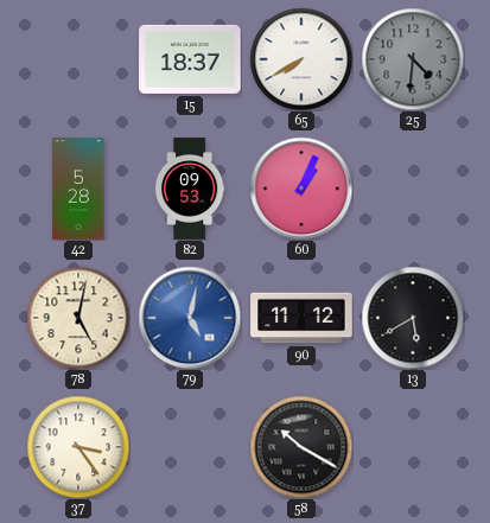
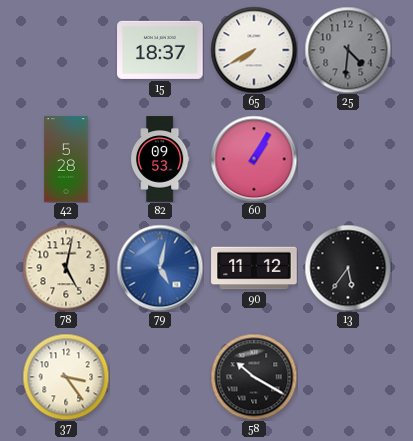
60: 1:04 -> 1:05 (254, 159)
13: 5:40 -> 5:36 (348, 268)
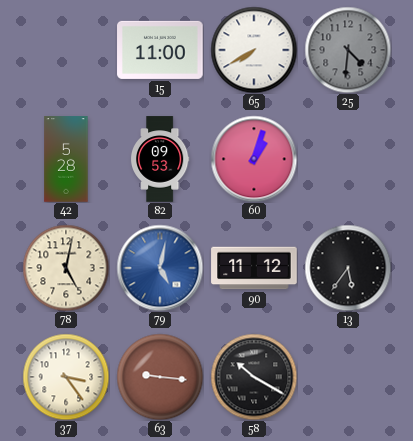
15: 18:37 -> 11:00 (160, 50)
60: 1:05 -> 1:03 (254, 159)
63: none -> 9:16 (160, 377)
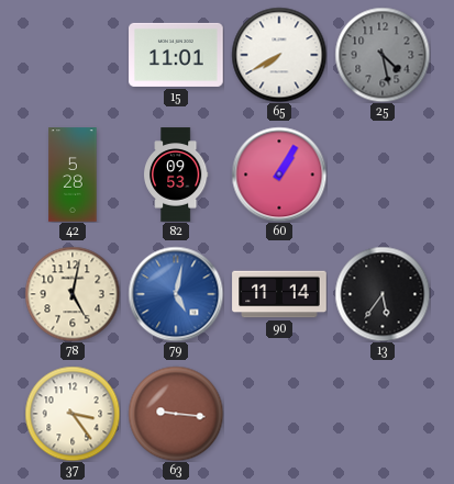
15: 11:00 -> 11:01 (176, 55)
25: 4:31 -> 4:28 (383, 55)
60: 1:03 -> 1:05 (279, 175)
90: 11:12 -> 11:14 (279, 294)
58: 10:20 -> none (254, 377)
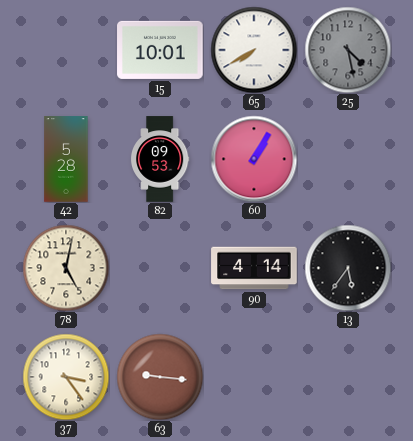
15: 11:01 -> 10:01 (160, 50)
79: 5:02 -> none (176, 294)
90: 11:14 -> 4:14 (254, 268)
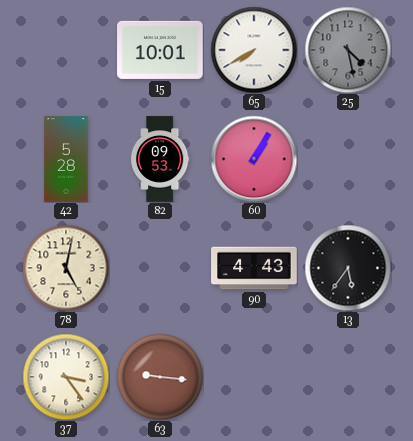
90: 4:14 -> 4:43 (254, 268)
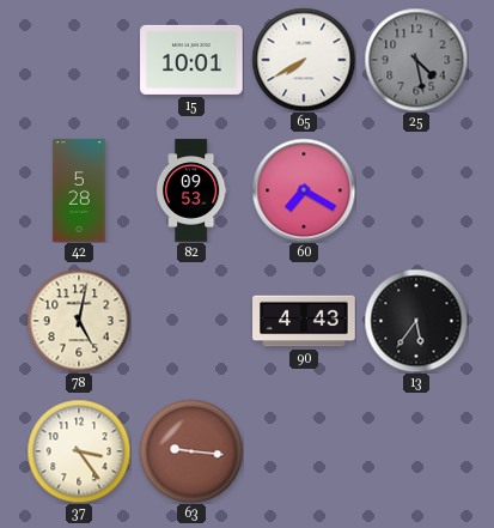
60: 1:05 -> 7:20 (304, 190)
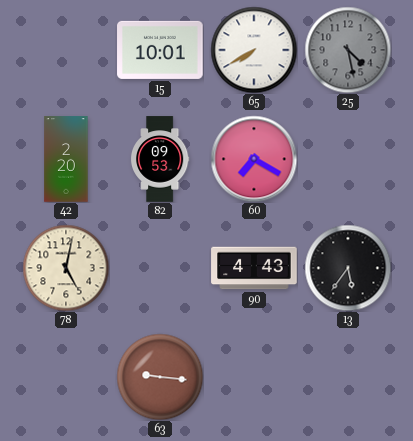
42: 5:28 -> 2:20 (66, 159)
37: 3:24 -> none (79, 451)
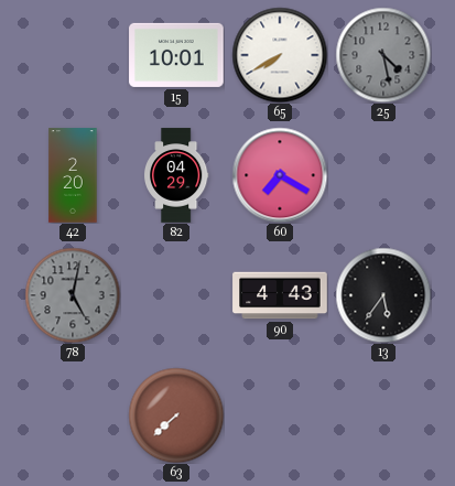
82: 09:53 -> 04:29 (176, 175)
78 dial: cream -> grey (73, 295)
63: 9:16 -> 7:38 (176, 415)
